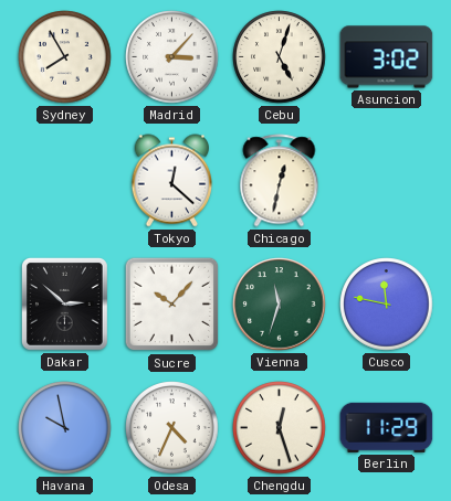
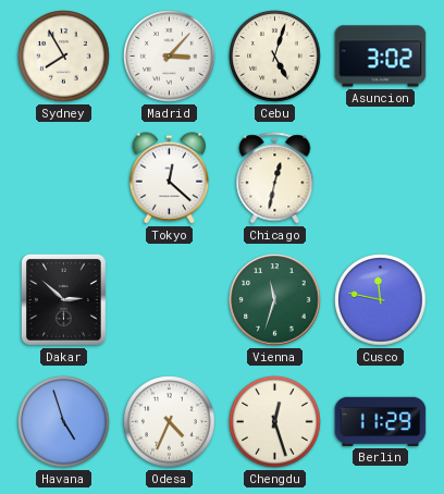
Sucre: 10:07 -> none (172, 305)
Havana: 9:58 -> 4:57 (64, 422)
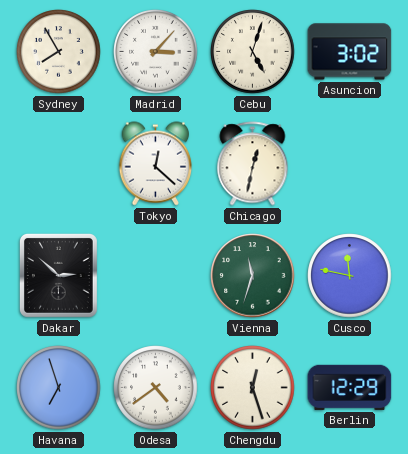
Havana: 4:57 -> 6:57 (59, 388)
Odesa: 4:34 -> 4:39 (156, 388)
Berlin: 11:29 -> 12:29 (350, 387)
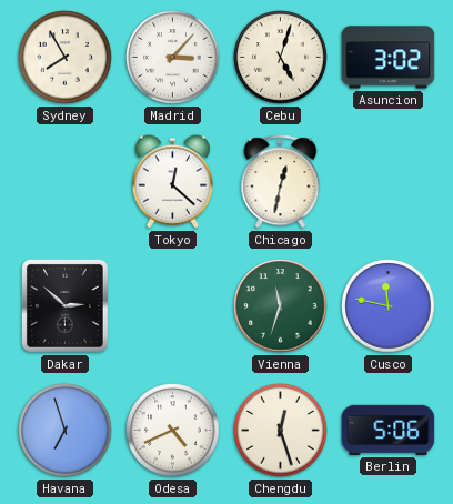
Odesa: 4:39 -> 4:41 (173, 431)
Berlin: 12:29 -> 5:06 (389, 430)
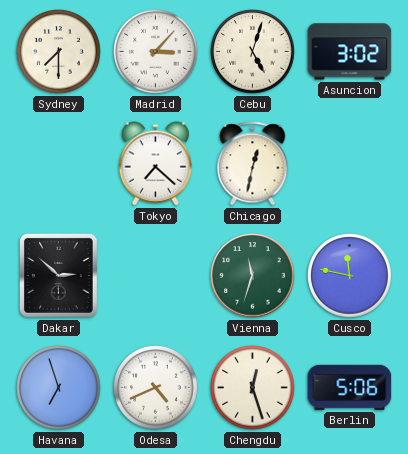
Sydney: 7:55 -> 7:30 (59, 52)
Tokyo: 12:22 -> 7:22 (156, 164)
